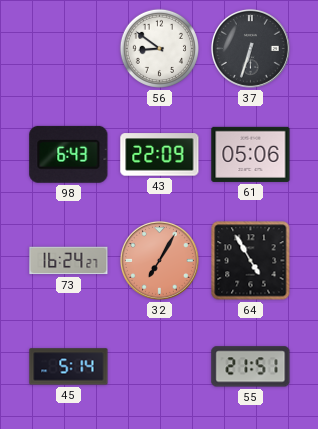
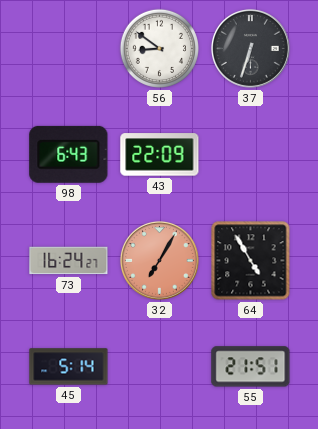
61: 05:06 -> none (251, 154)
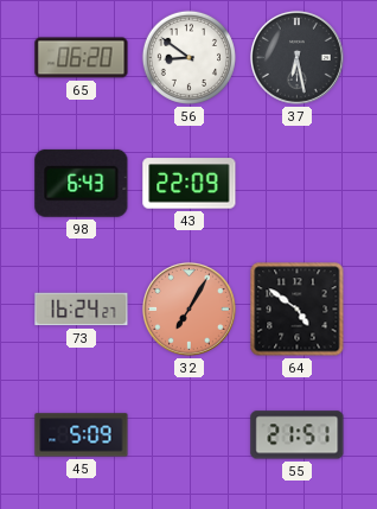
65: none -> 06:20 (82, 58)
37: 6:33 -> 6:28 (296, 57)
64: 4:55 -> 4:51 (298, 310)
45: 5:14 -> 5:09 (82, 435)
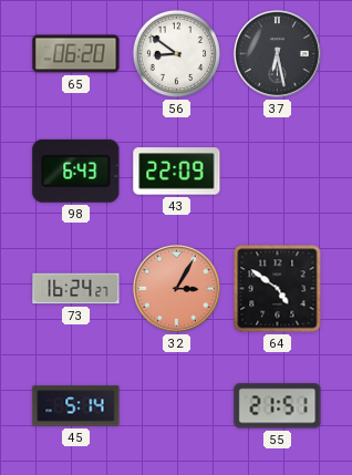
32: 7:05 -> 3:05 (176, 288)
45: 5:09 -> 5:14 (76, 406)
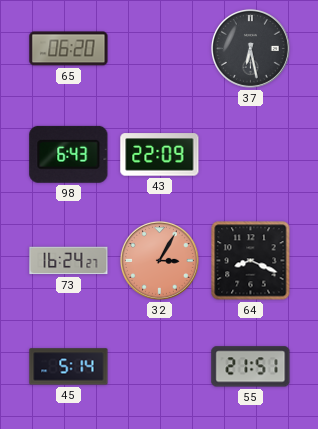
56: 8:51 -> none (176, 53)
64: 4:51 -> 8:19 (251, 261)
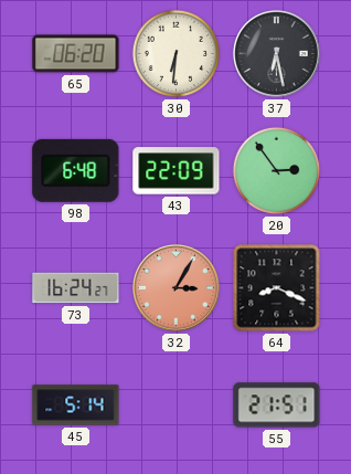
30: none -> 6:31 (175, 53)
98: 6:43 -> 6:48 (76, 170)
20: none -> 2:54 (276, 170)
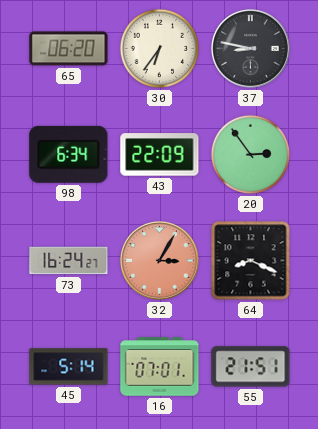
30: 6:31 -> 6:36 (159, 48)
37: 6:28 -> 8:47 (250, 48)
98: 6:48 -> 6:34 (69, 154)
16: none -> 07:01 (160, 367)
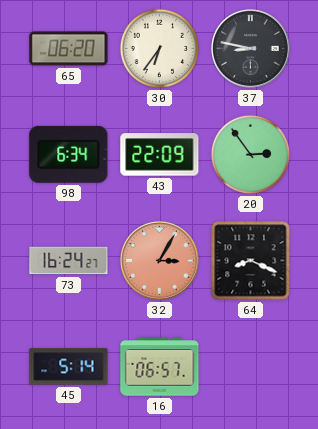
16: 07:01 -> 06:57 (160, 367)
55: 21:51 -> none (251, 367)
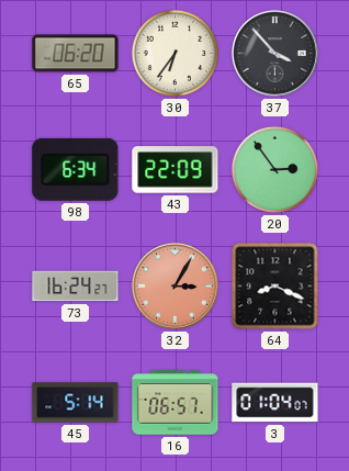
37: 8:47 -> 3:53 (274, 53)
3: none -> 01:04 (275, 403)
